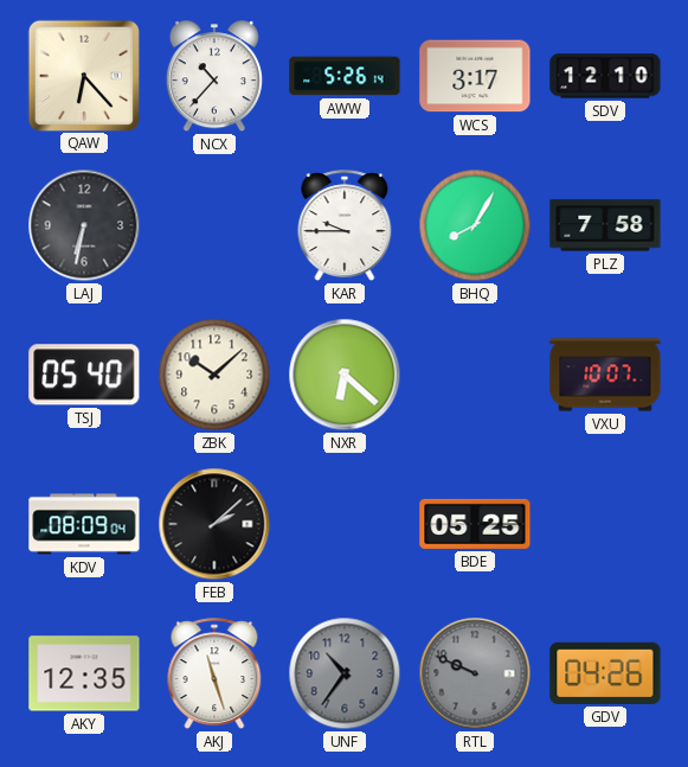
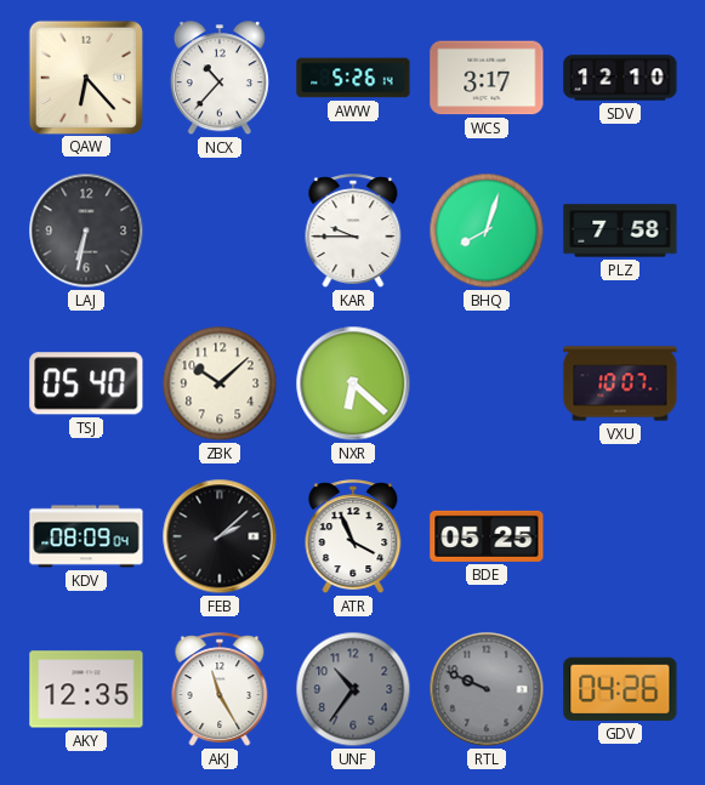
BHQ: 8:05 -> 8:03 (487, 231)
ATR: none -> 3:56 (353, 536)
AKJ: 11:27 -> 11:25 (220, 689)
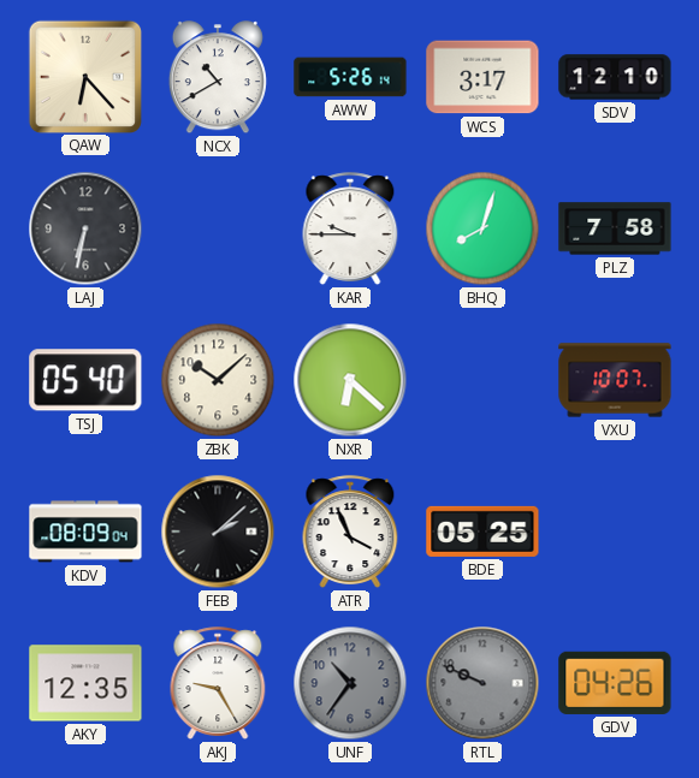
NCX: 10:37 -> 10:40 (218, 78)
AKJ: 11:25 -> 9:25 (218, 683)
